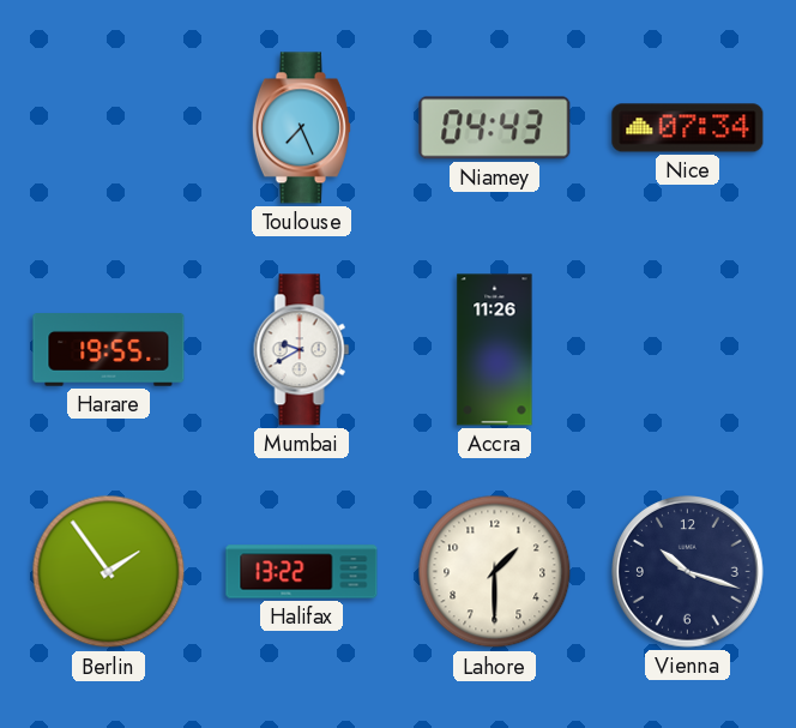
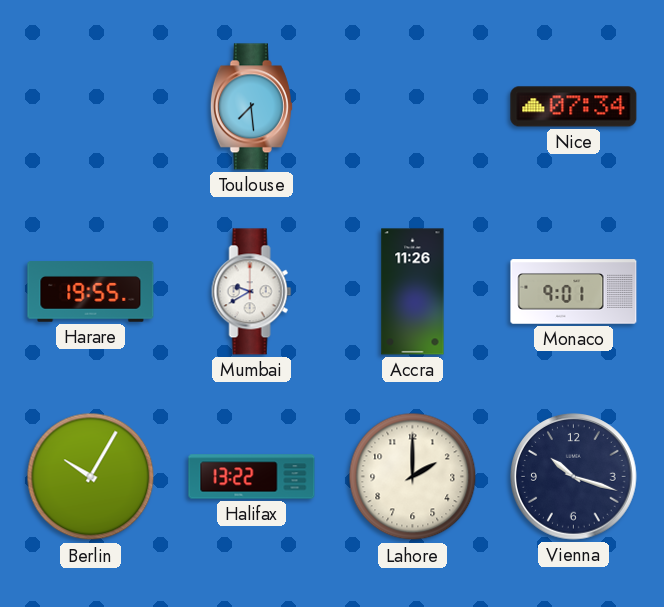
Toulouse: 7:26 -> 7:29 (251, 107)
Niamey: 04:43 -> none (495, 128)
Monaco: none -> 9:01 (574, 292)
Berlin: 1:54 -> 10:05 (91, 477)
Lahore: 1:30 -> 2:00 (413, 477)
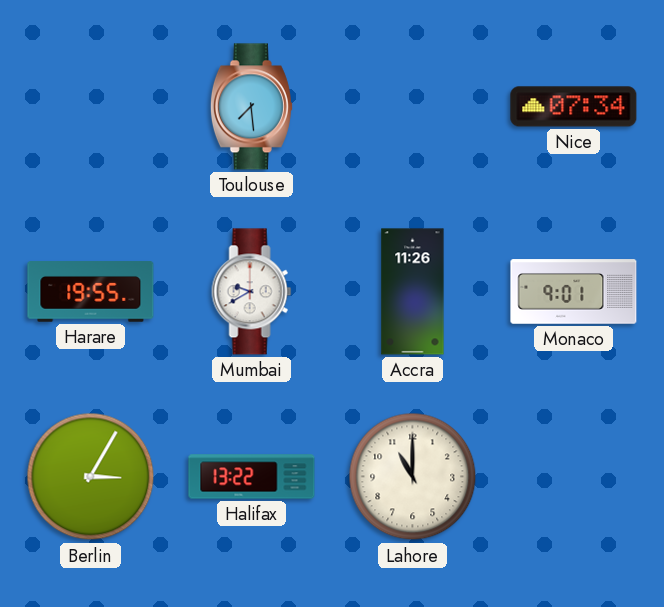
Berlin: 10:05 -> 3:05 (91, 477)
Lahore: 2:00 -> 11:00 (413, 477)
Vienna: 10:18 -> none (574, 477)
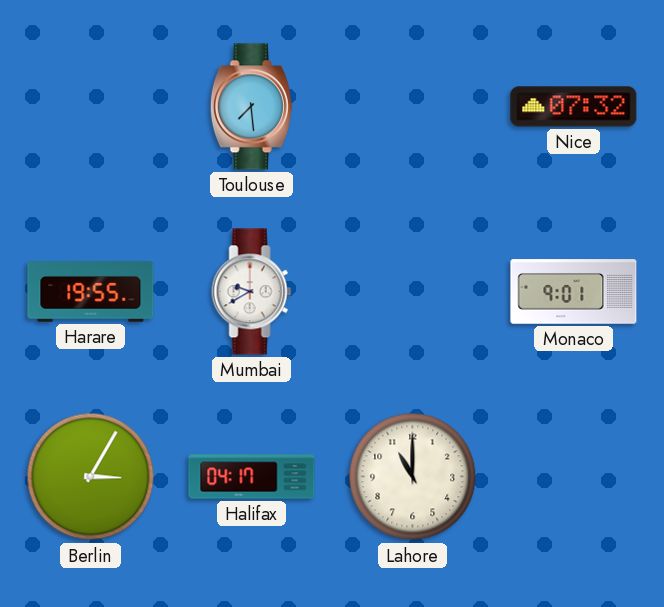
Nice: 07:34 -> 07:32 (574, 107)
Accra: 11:26 -> none (413, 292)
Halifax: 13:22 -> 04:17 (252, 477)
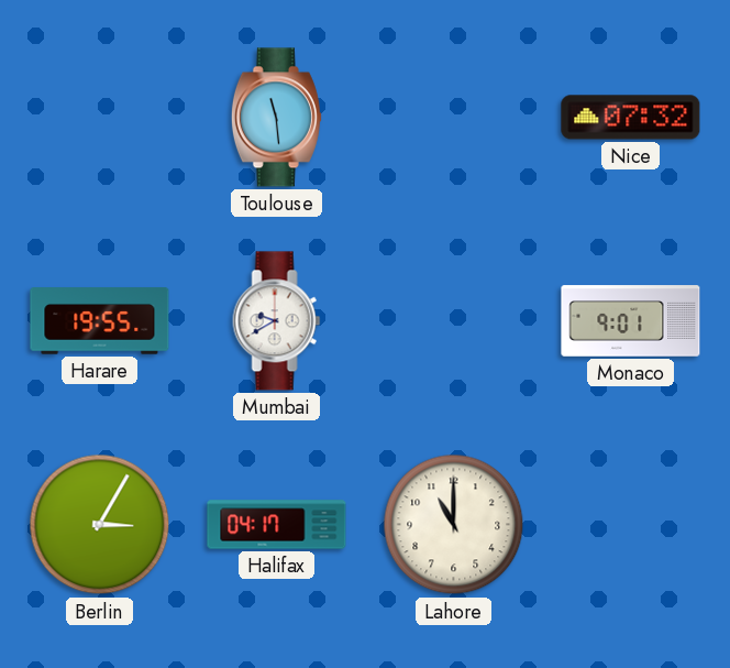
Toulouse: 7:29 -> 11:29 (276, 118)
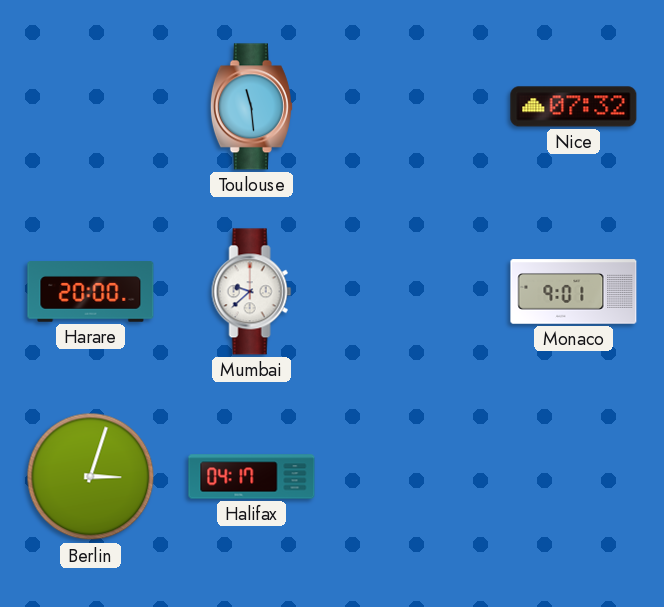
Harare: 19:55 -> 20:00 (91, 292)
Mumbai: 9:40 -> 9:38 (252, 292)
Berlin: 3:05 -> 3:03 (91, 477)
Lahore: 11:00 -> none (454, 525)
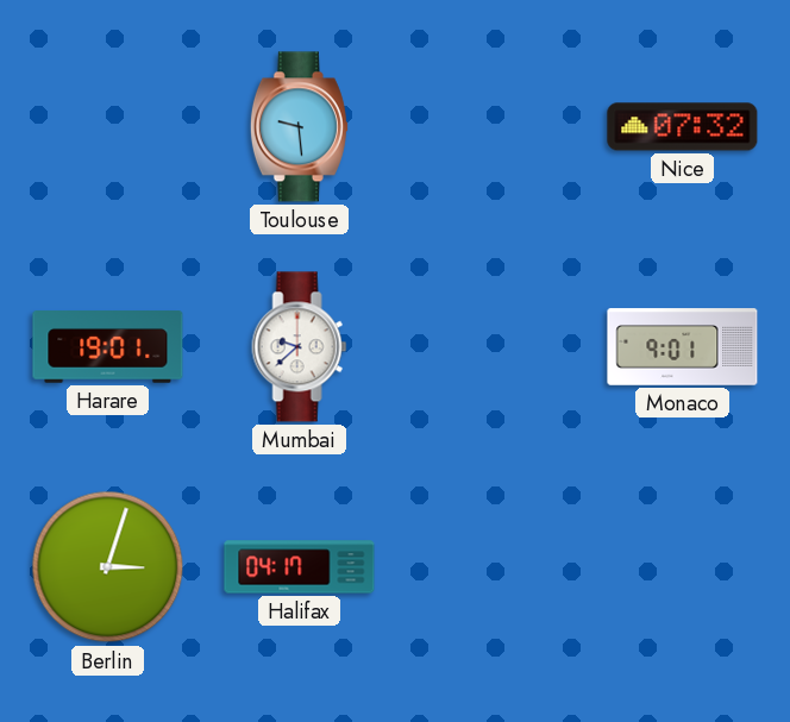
Toulouse: 11:29 -> 9:29 (299, 127)
Harare: 20:00 -> 19:01 (108, 347)
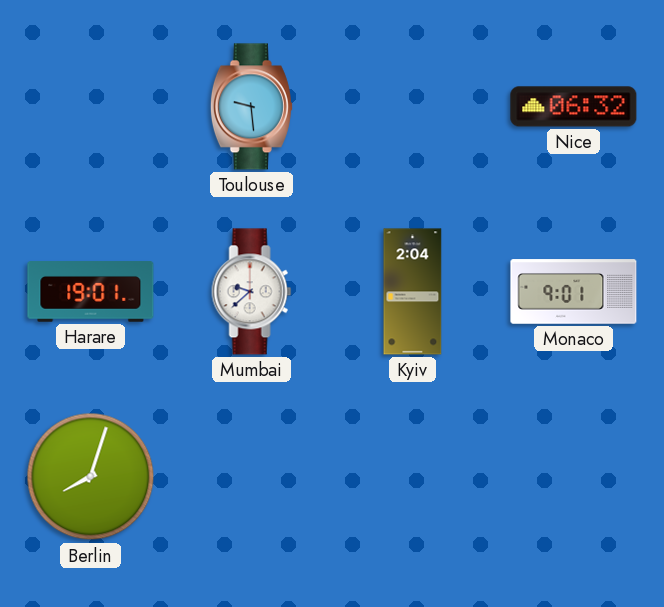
Nice: 07:32 -> 06:32 (574, 107)
Kyiv: none -> 2:04 (413, 292)
Berlin: 3:03 -> 8:03 (91, 477)
Halifax: 04:17 -> none (300, 567)
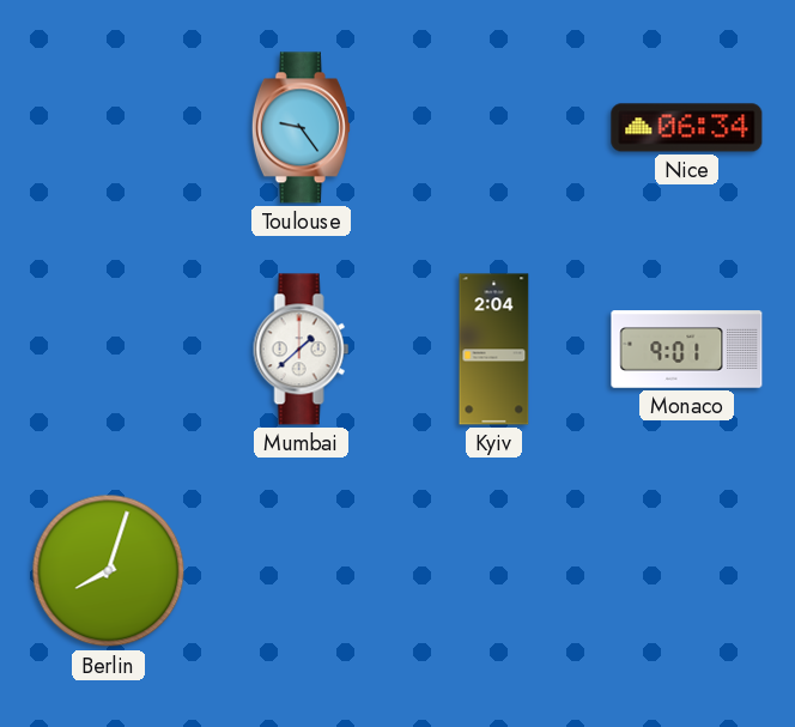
Toulouse: 9:29 -> 9:24 (301, 128)
Nice: 06:32 -> 06:34 (687, 128)
Harare: 19:01 -> none (91, 292)
Mumbai: 9:38 -> 1:38 (302, 350)
